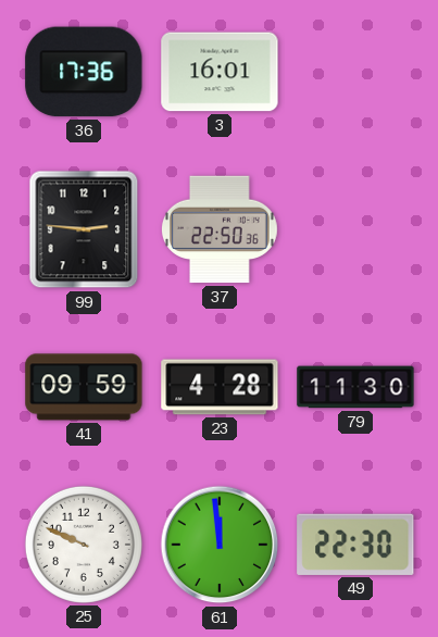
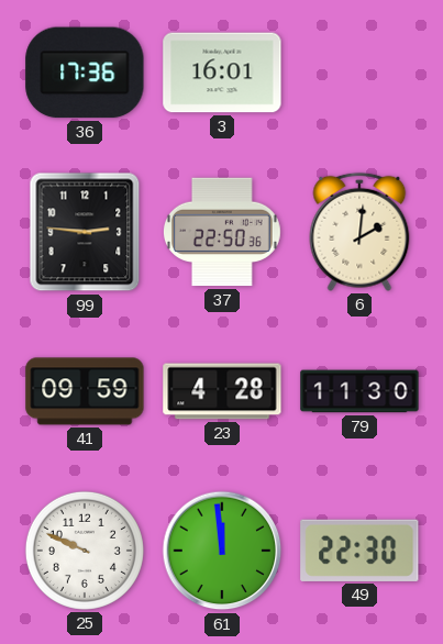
6: none -> 2:01 (359, 232)
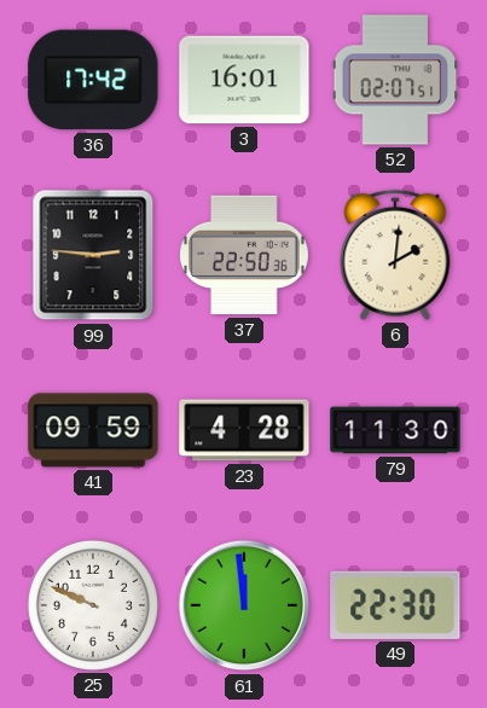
36: 17:36 -> 17:42 (93, 80)
52: none -> 02:07 (395, 80)
